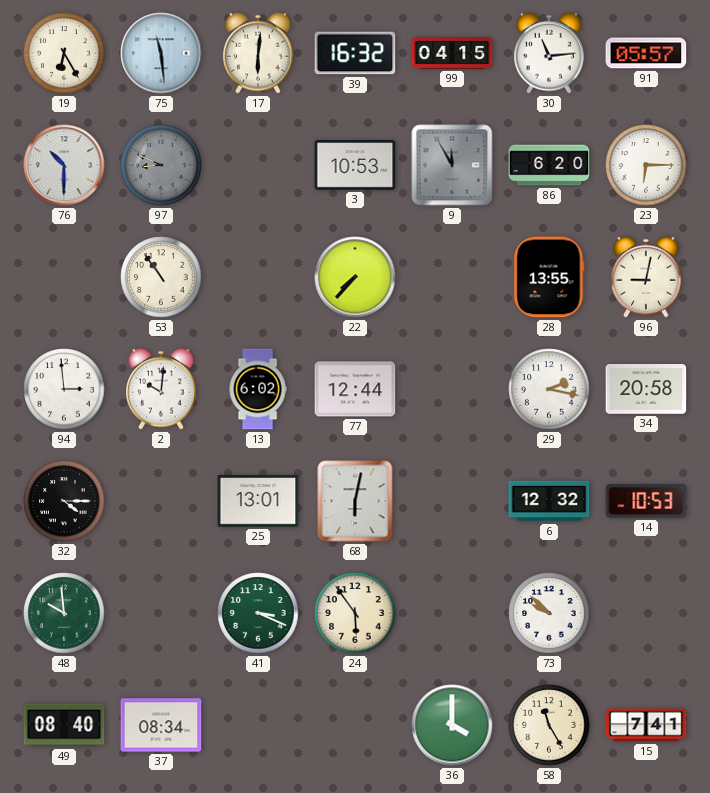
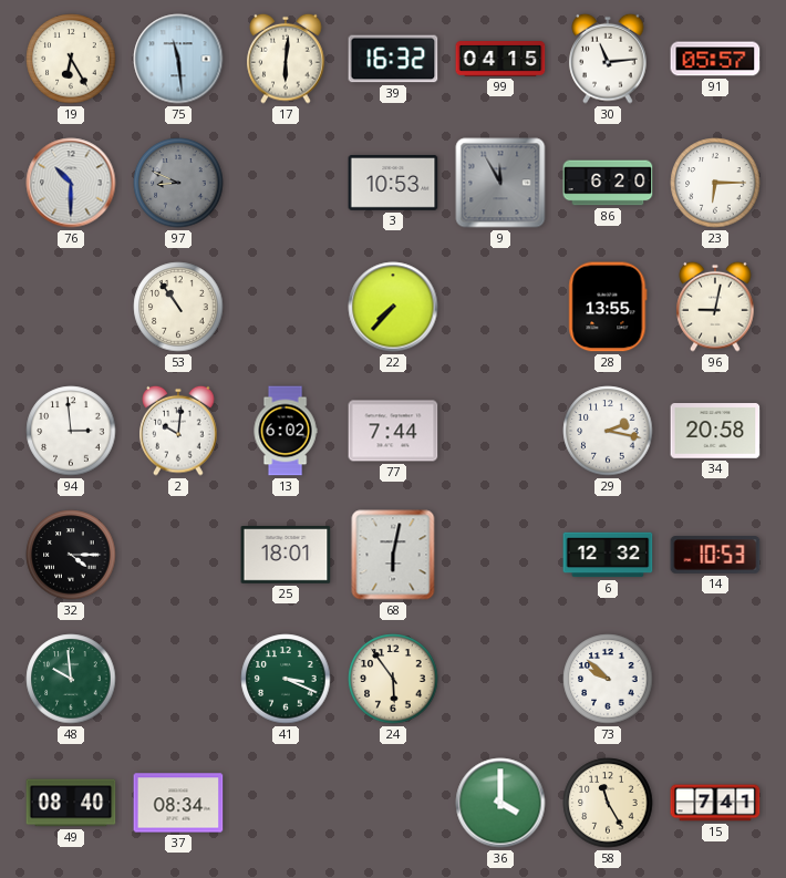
77: 12:44 -> 7:44 (393, 431)
25: 13:01 -> 18:01 (286, 556)
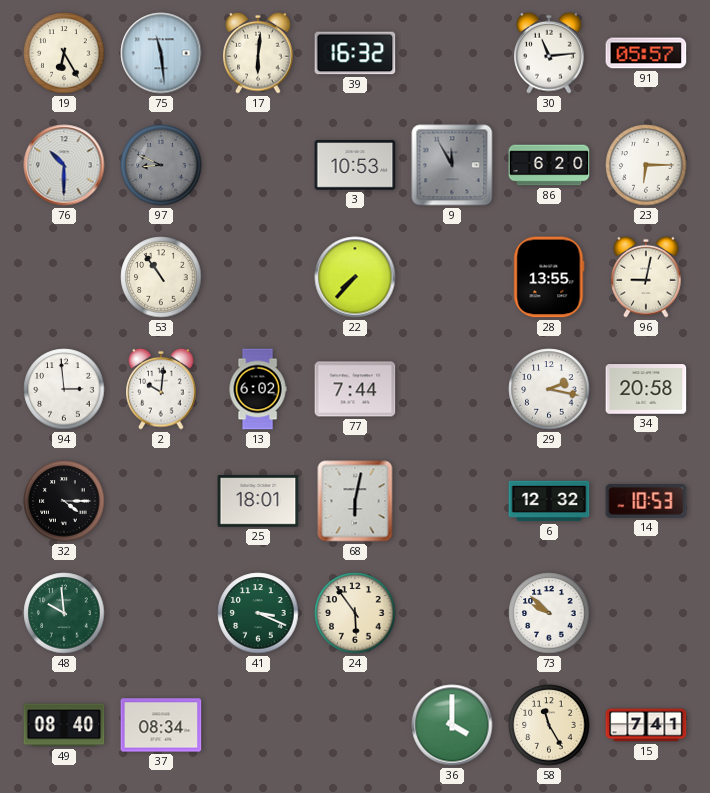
99: 04:15 -> none (500, 59)
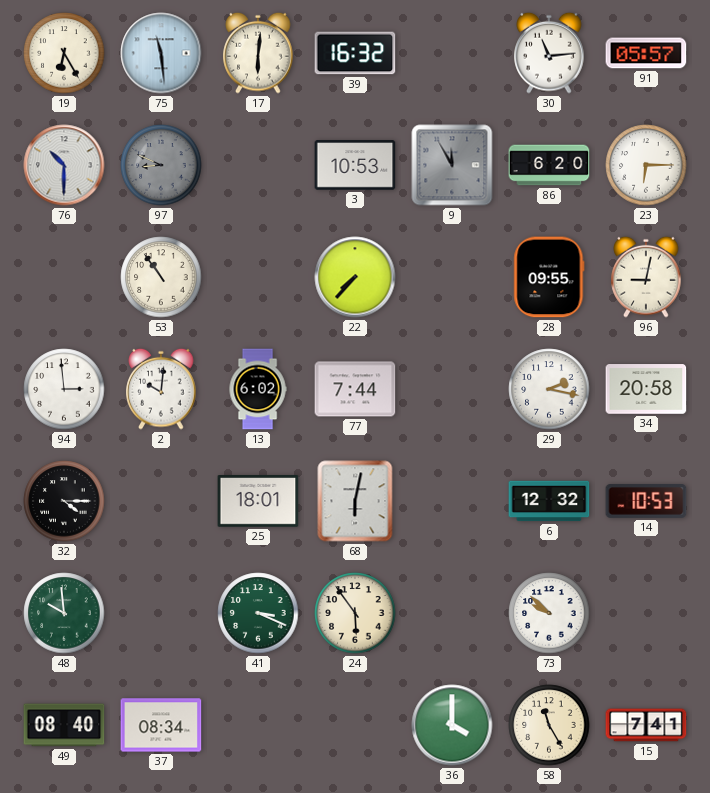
28: 13:55 -> 09:55 (549, 277)
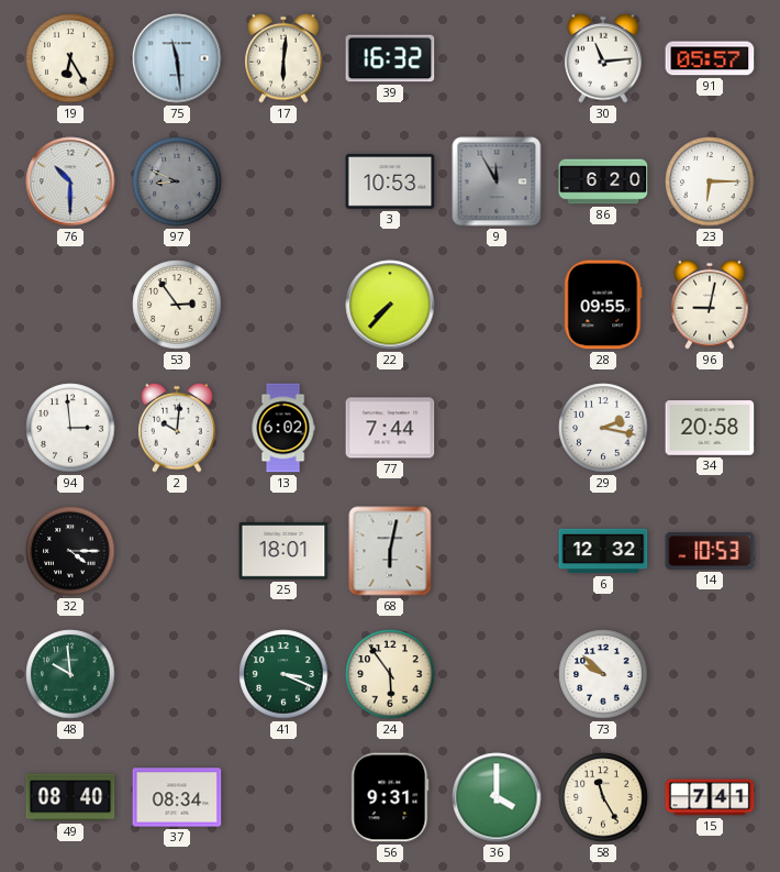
53: 10:54 -> 2:54 (177, 305)
56: none -> 9:31 (390, 797)
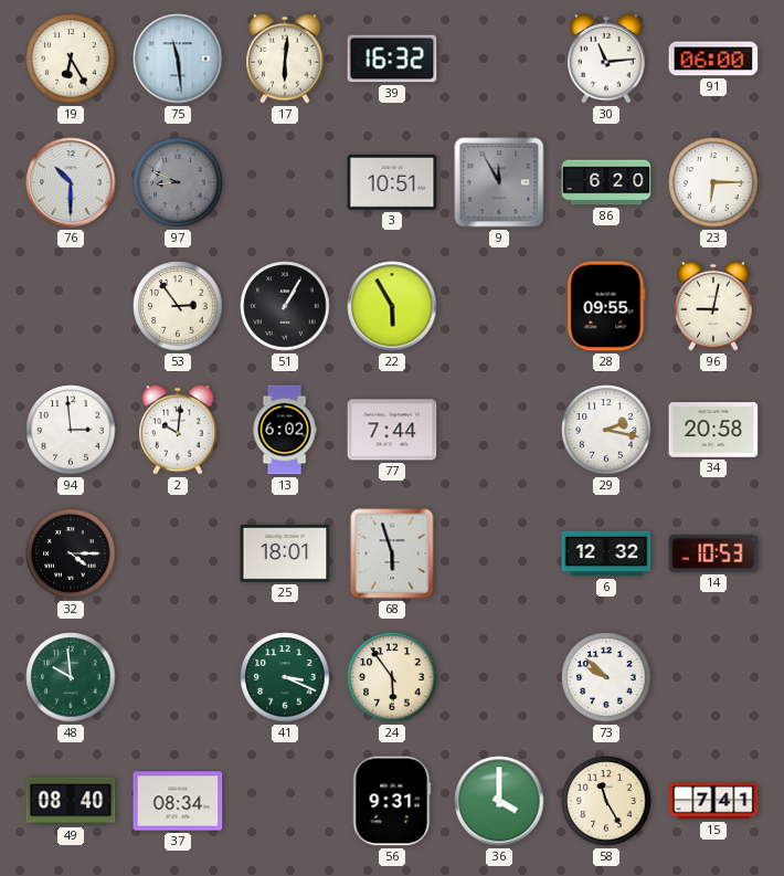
91: 05:57 -> 06:00 (713, 59)
3: 10:53 -> 10:51 (392, 182)
51: none -> 1:05 (285, 306)
22: 7:37 -> 5:55 (392, 306)
68: 6:02 -> 5:57 (392, 553)
